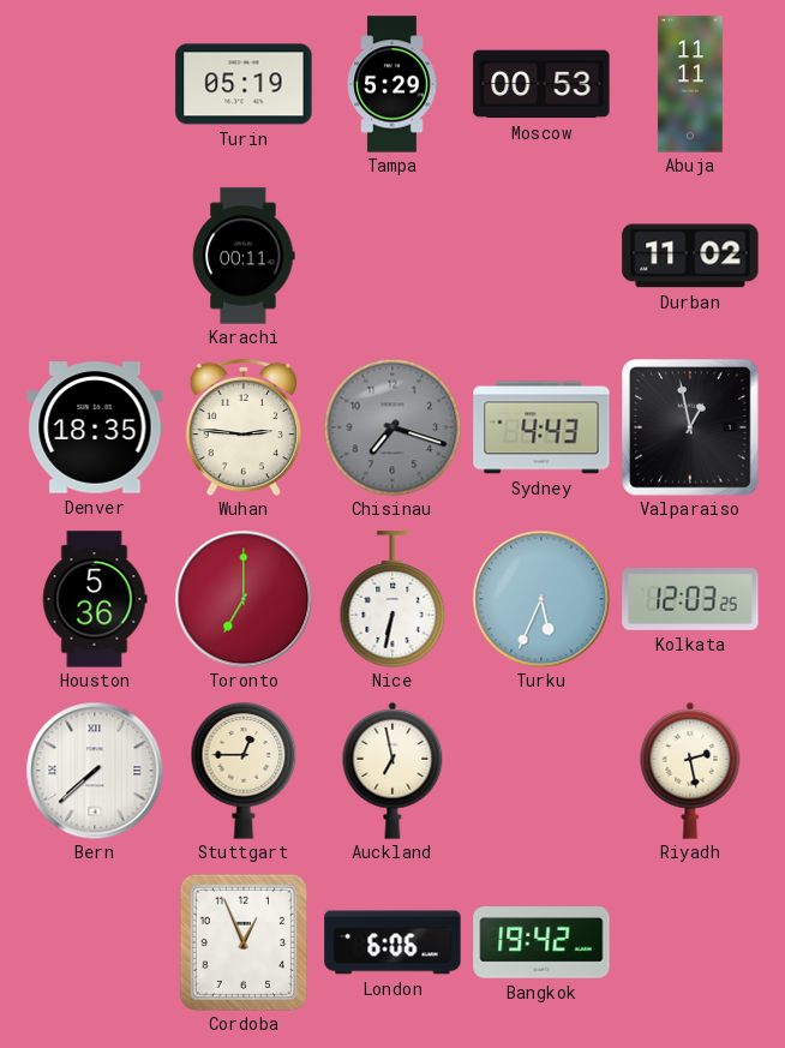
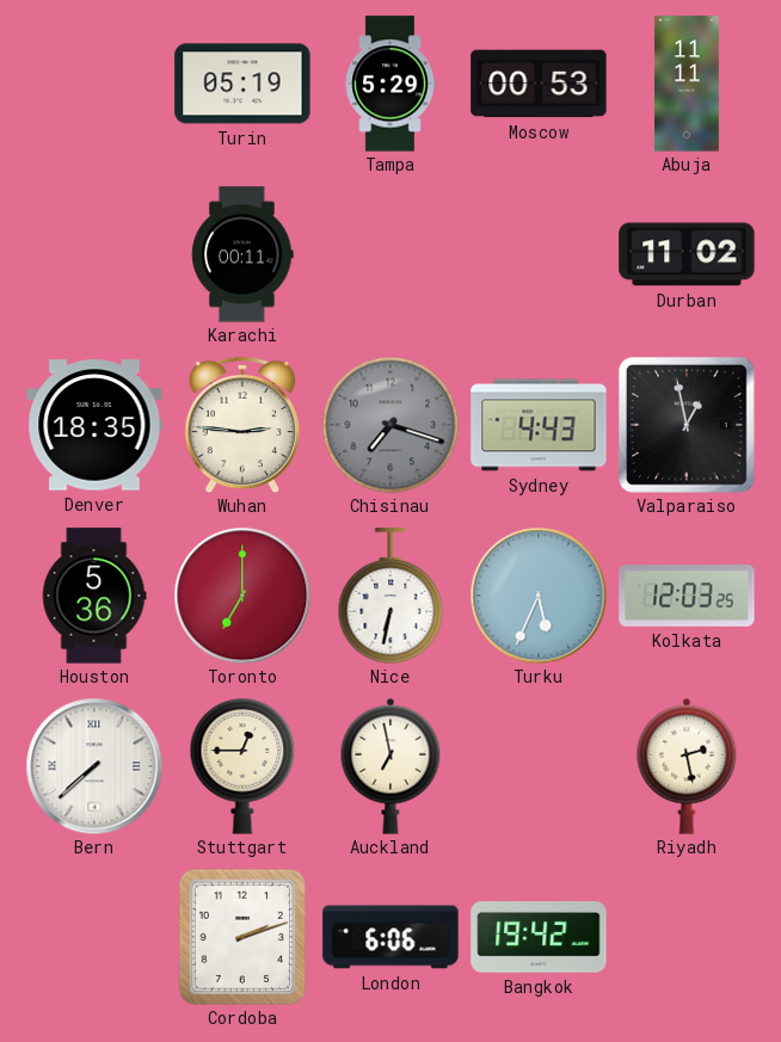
Cordoba: 12:56 -> 2:12 (242, 936)
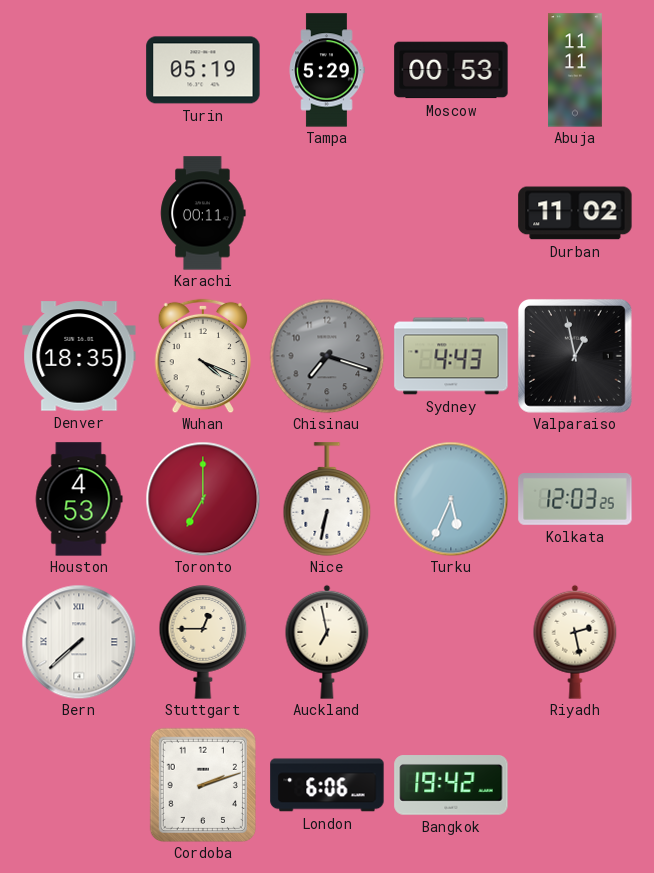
Wuhan: 2:46 -> 4:19 (203, 356)
Houston: 5:36 -> 4:53 (79, 499)
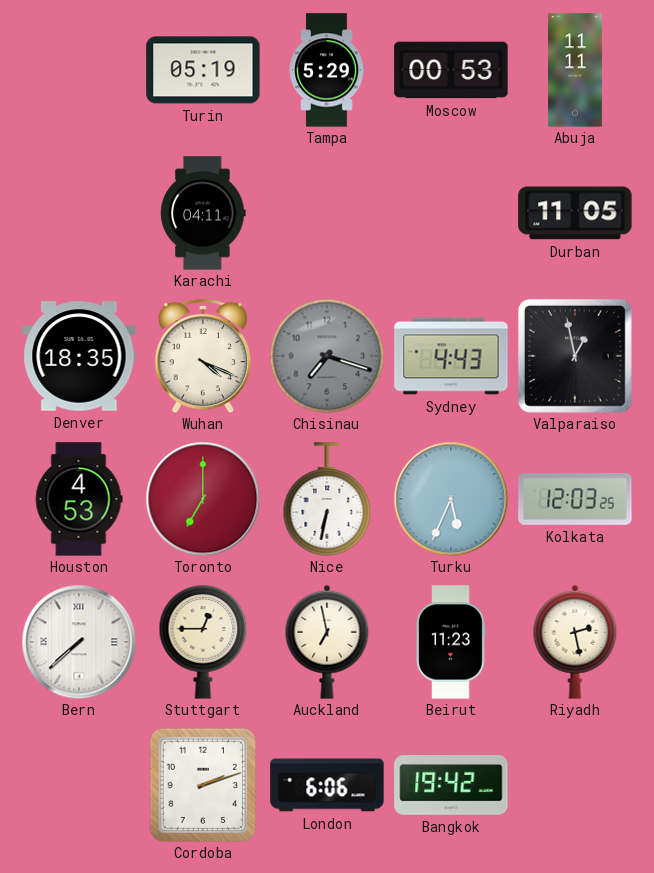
Karachi: 00:11 -> 04:11 (203, 213)
Durban: 11:02 -> 11:05 (575, 213)
Beirut: none -> 11:23 (451, 642)
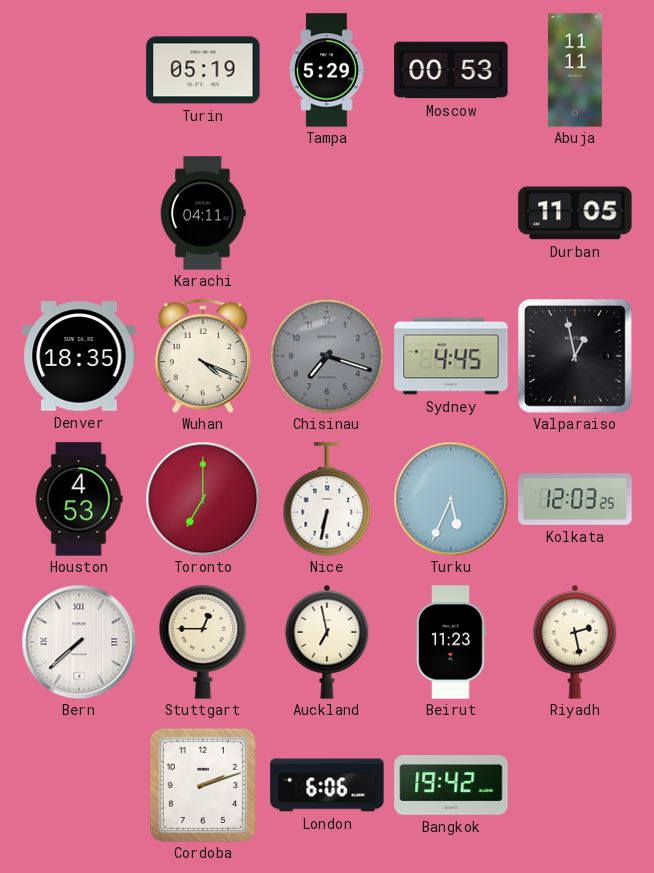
Sydney: 4:43 -> 4:45 (451, 356)
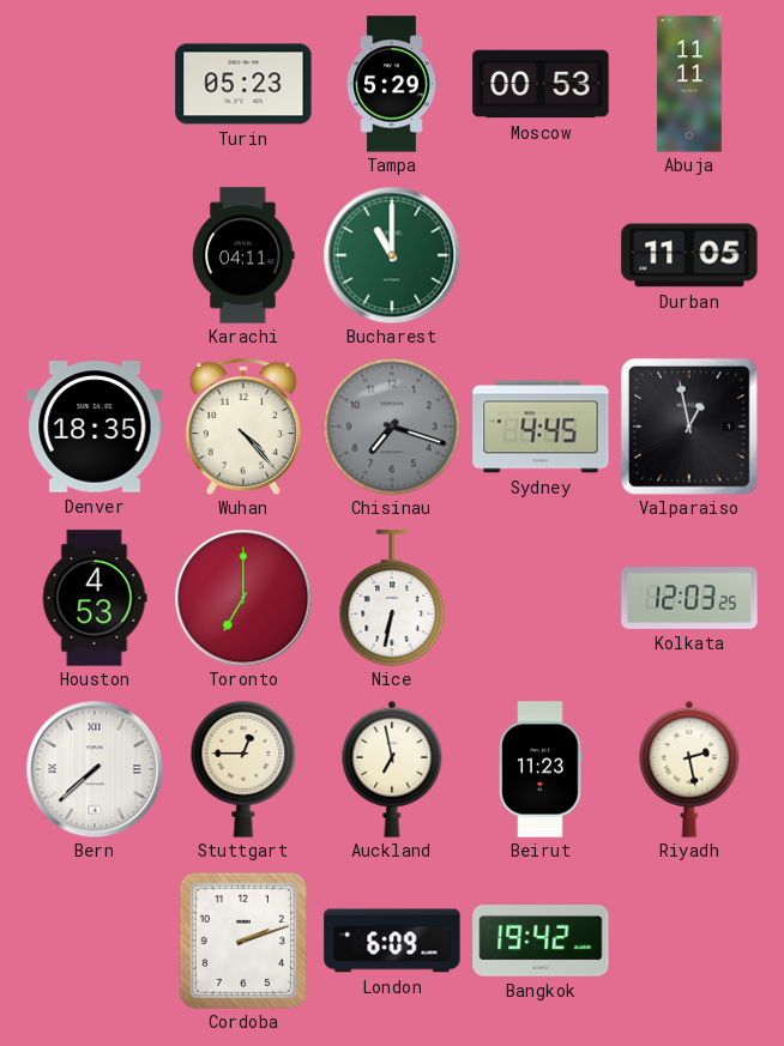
Turin: 05:19 -> 05:23 (243, 84)
Bucharest: none -> 11:00 (392, 255)
Wuhan: 4:19 -> 4:23 (243, 427)
Turku: 5:34 -> none (451, 499)
London: 6:06 -> 6:09 (392, 941)
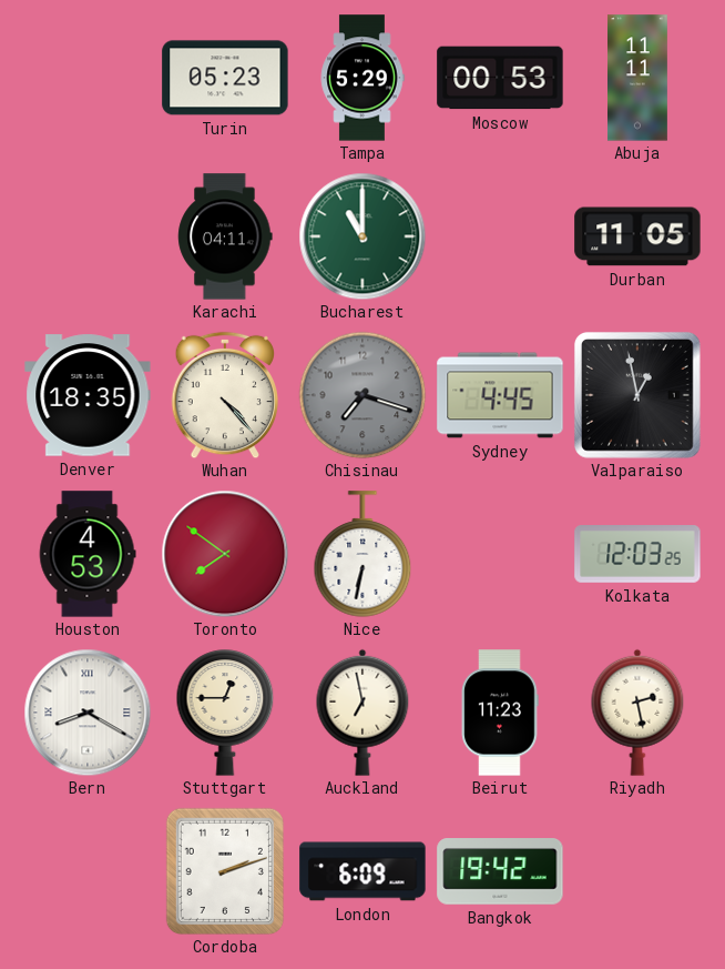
Toronto: 7:00 -> 7:51 (225, 554)
Bern: 7:38 -> 8:20 (88, 713)
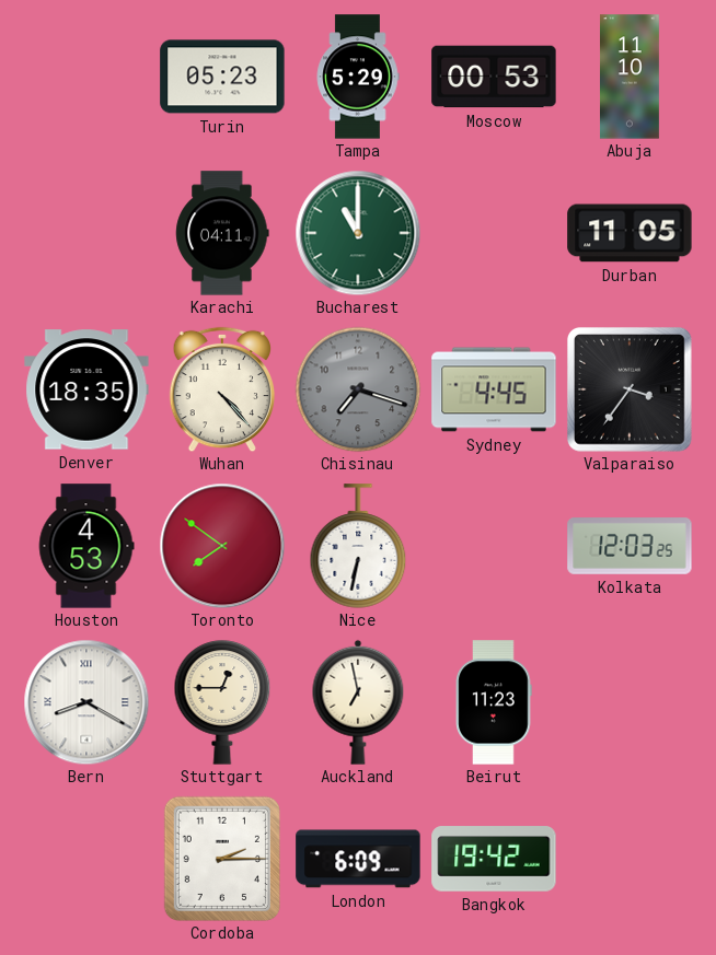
Abuja: 11:11 -> 11:10 (631, 77)
Valparaiso: 12:58 -> 3:36 (630, 389)
Riyadh: 2:28 -> none (637, 713)
Cordoba: 2:12 -> 2:15 (222, 858)
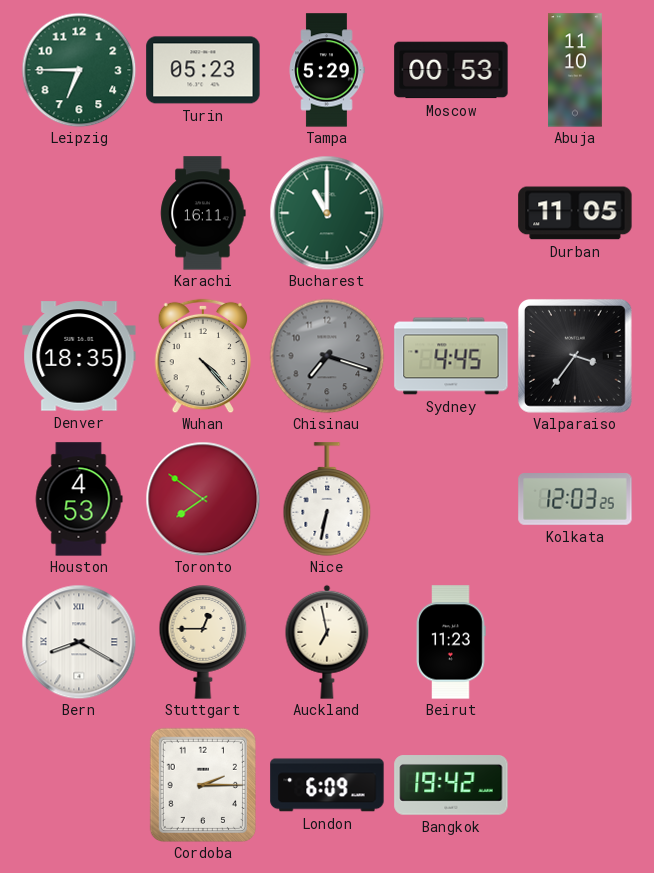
Leipzig: none -> 6:45 (79, 70)
Karachi: 04:11 -> 16:11 (203, 213)
